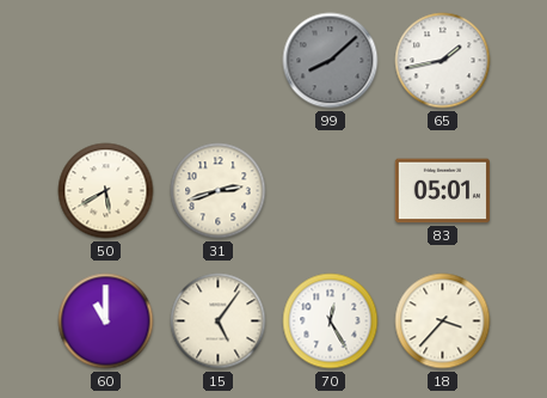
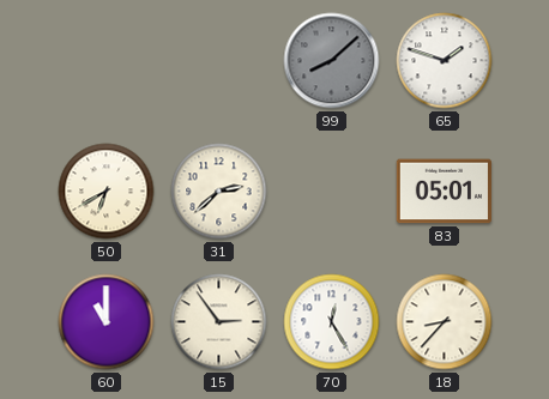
65: 1:43 -> 1:48 (445, 61)
50: 5:40 -> 6:40 (107, 192)
31: 2:42 -> 2:38 (219, 192)
15: 5:06 -> 2:54 (219, 322)
18: 3:37 -> 8:37 (445, 322)
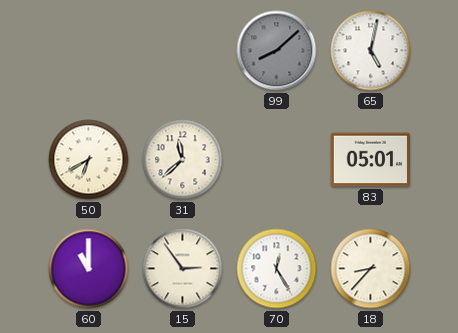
65: 1:48 -> 5:02 (371, 51)
31: 2:38 -> 11:38 (183, 160)
